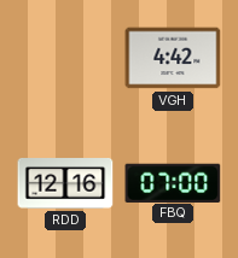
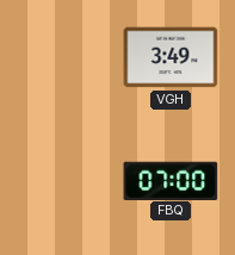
VGH: 4:42 -> 3:49 (171, 57)
RDD: 12:16 -> none (65, 183)
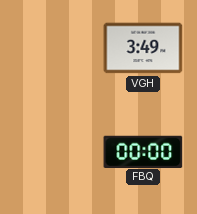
FBQ: 07:00 -> 00:00 (143, 151)
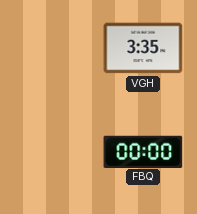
VGH: 3:49 -> 3:35 (143, 48)
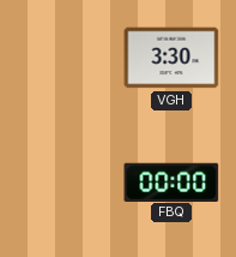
VGH: 3:35 -> 3:30 (171, 58)
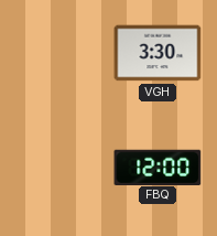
FBQ: 00:00 -> 12:00 (158, 167)
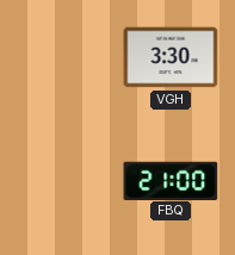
FBQ: 12:00 -> 21:00 (171, 180)
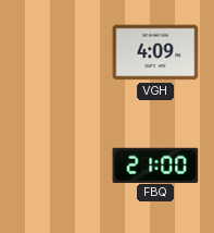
VGH: 3:30 -> 4:09 (155, 52)
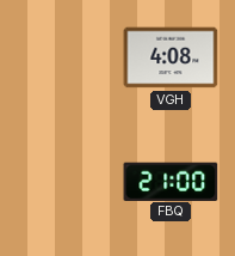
VGH: 4:09 -> 4:08 (171, 57)
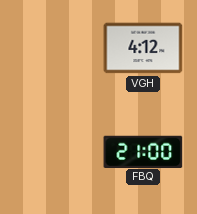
VGH: 4:08 -> 4:12 (143, 48)
